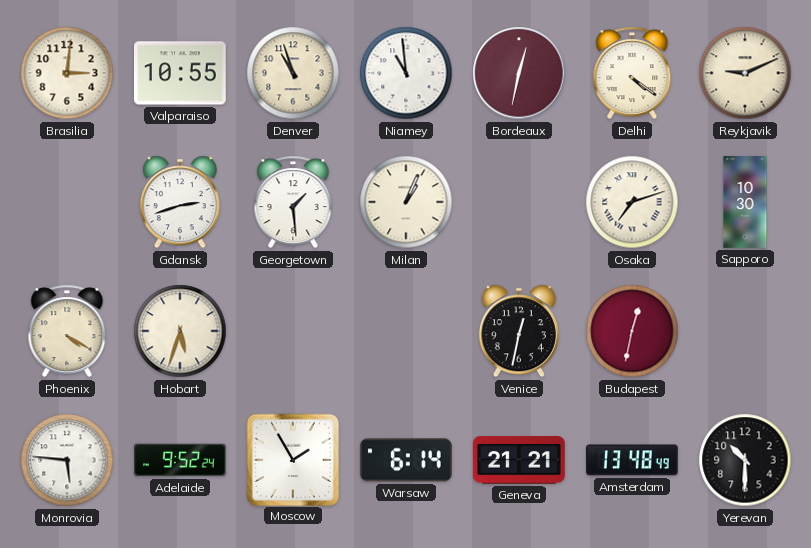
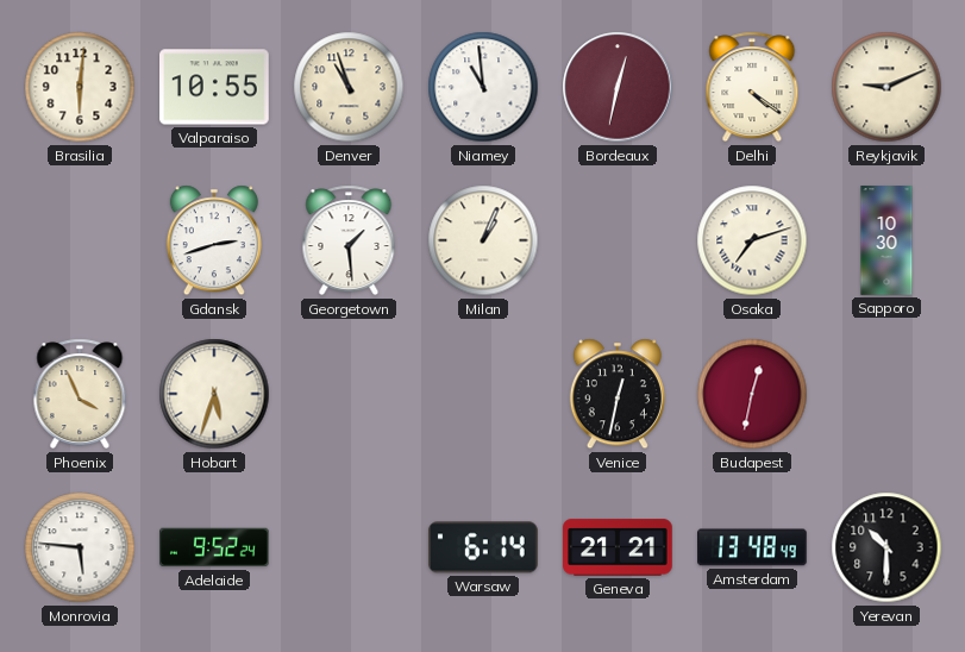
Brasilia: 3:01 -> 6:01 (80, 87)
Phoenix: 4:20 -> 3:56 (80, 394)
Moscow: 1:55 -> none (292, 459)
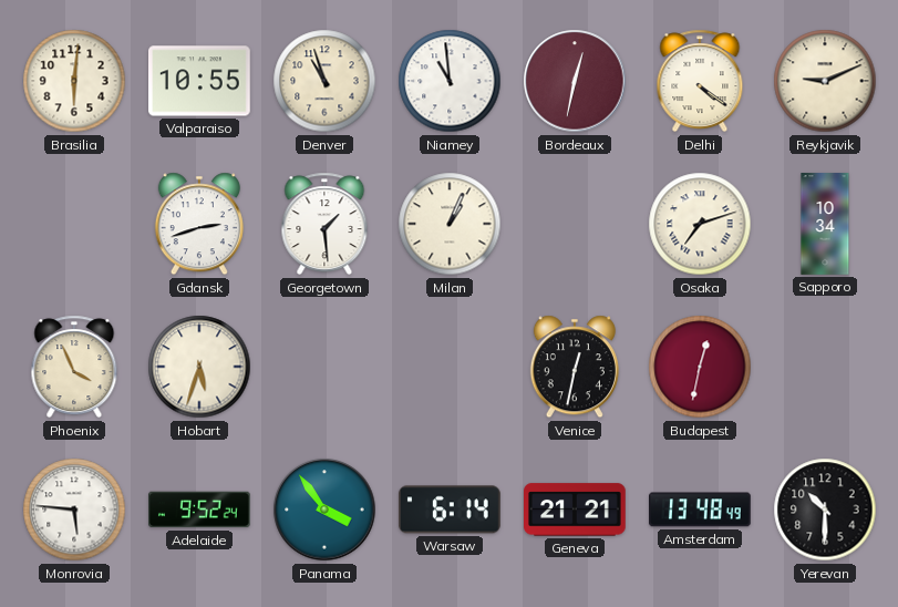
Sapporo: 10:30 -> 10:34 (825, 224)
Panama: none -> 3:54 (324, 510)
